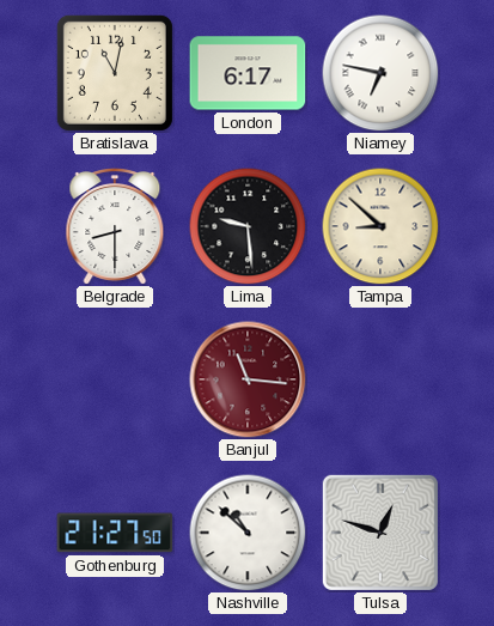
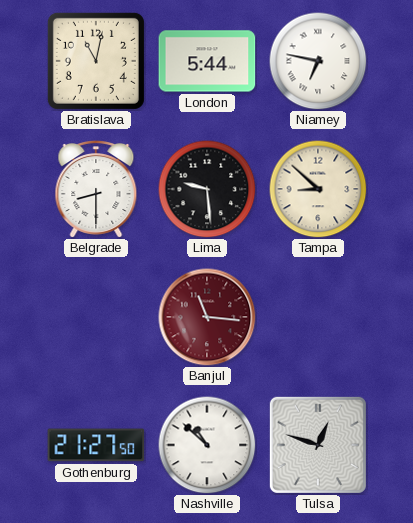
London: 6:17 -> 5:44 (207, 61)
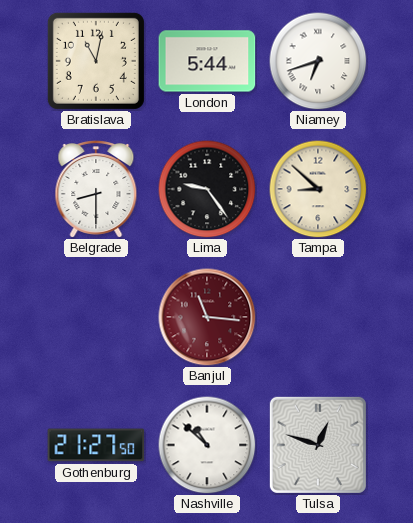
Niamey: 6:47 -> 6:42 (318, 61)
Lima: 9:29 -> 9:24 (207, 189)
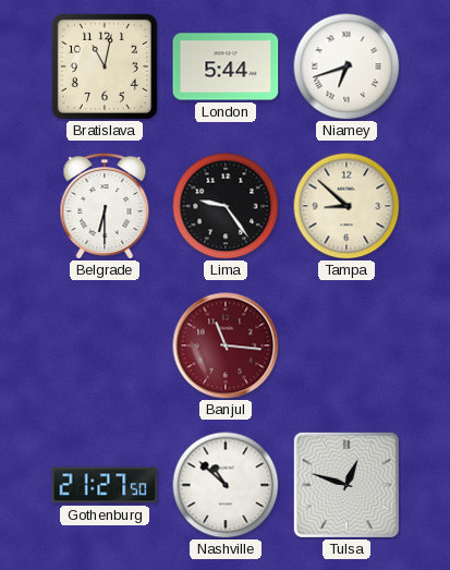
Belgrade: 8:30 -> 6:30 (105, 207)
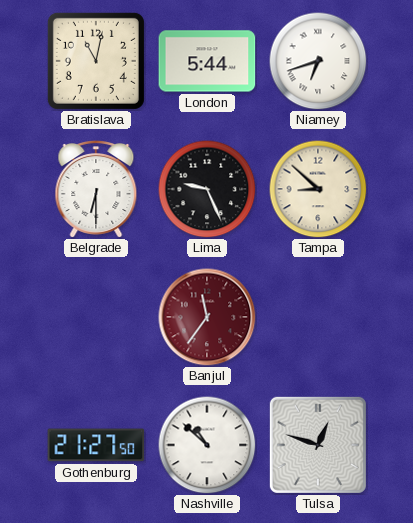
Lima: 9:24 -> 9:26 (207, 189)
Banjul: 11:16 -> 11:36 (207, 317)
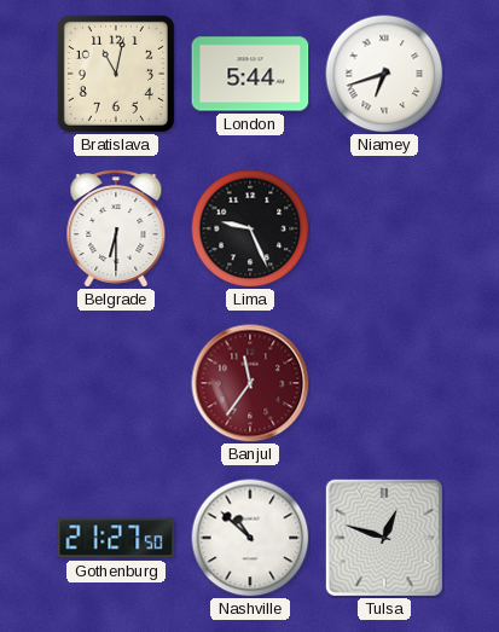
Tampa: 8:52 -> none (318, 189)
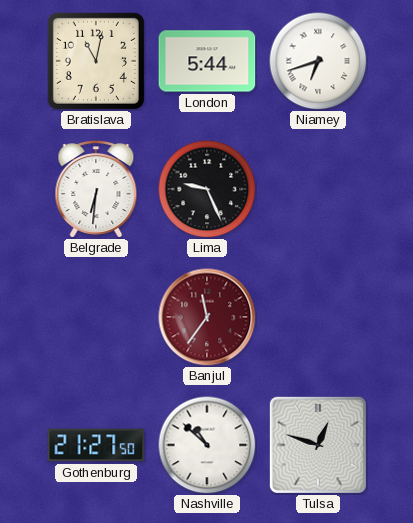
Belgrade: 6:30 -> 6:31 (96, 190)
